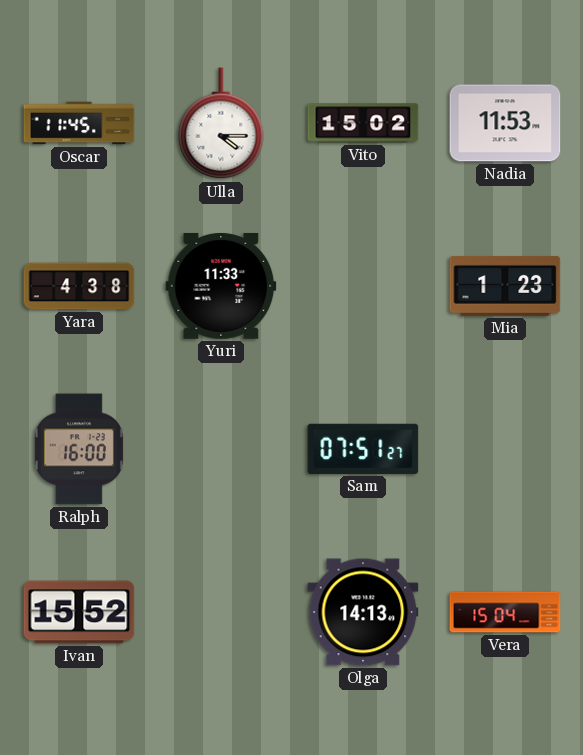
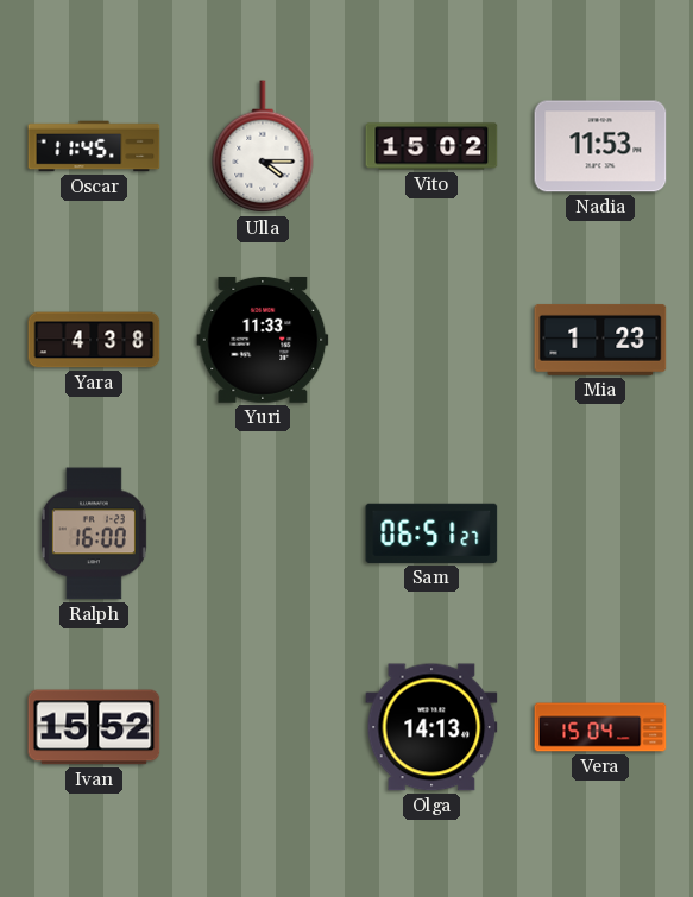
Sam: 07:51 -> 06:51 (431, 533)
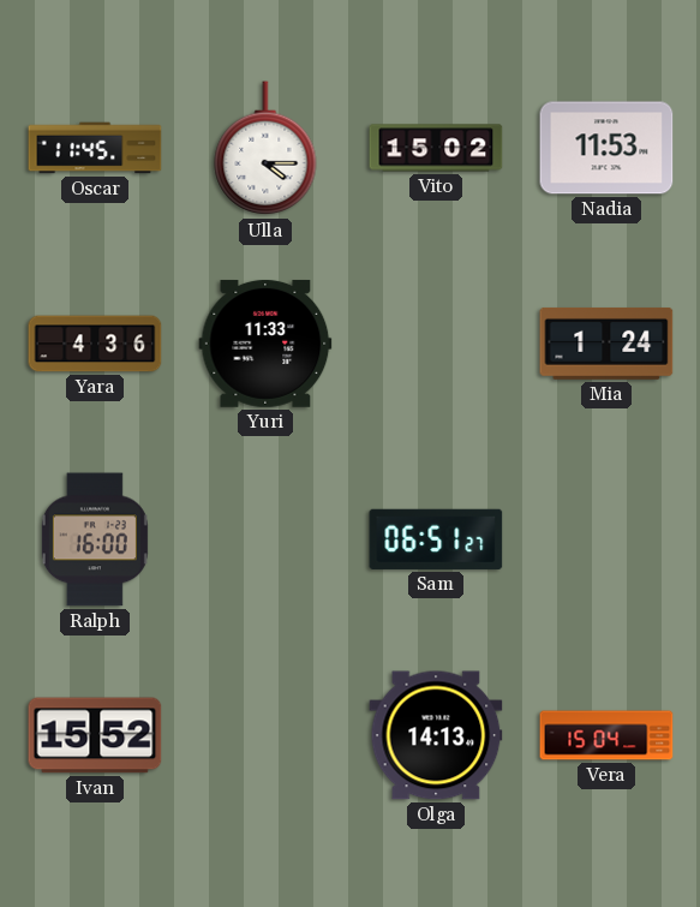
Yara: 4:38 -> 4:36 (95, 344)
Mia: 1:23 -> 1:24 (606, 344)
